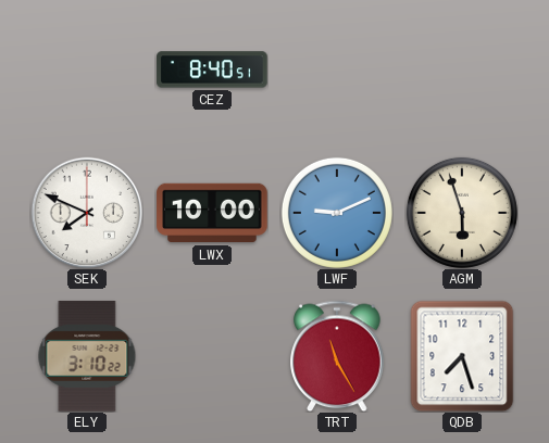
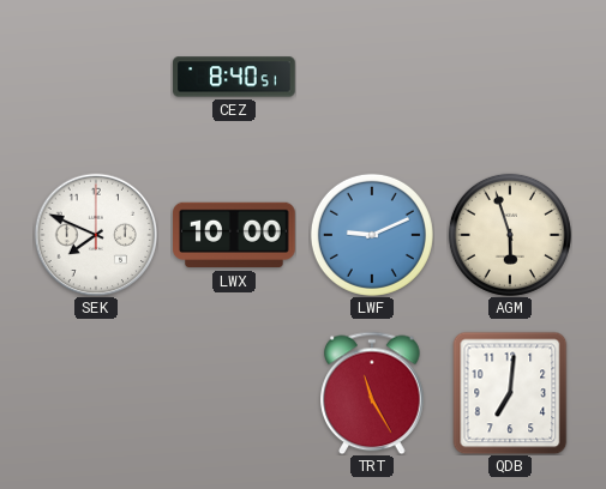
ELY: 3:10 -> none (87, 356)
QDB: 7:27 -> 7:01 (510, 393)
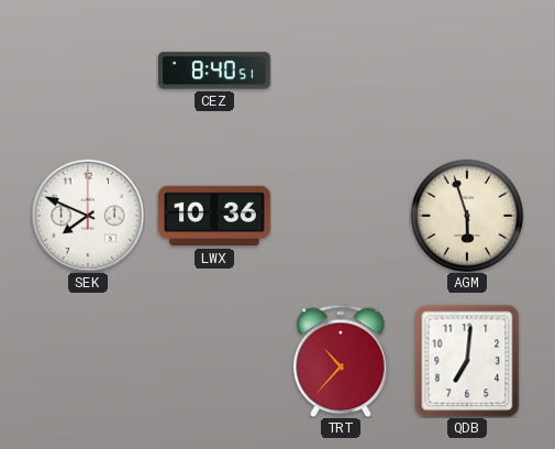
LWX: 10:00 -> 10:36 (214, 216)
LWF: 9:11 -> none (372, 235)
TRT: 11:25 -> 10:37 (341, 361)
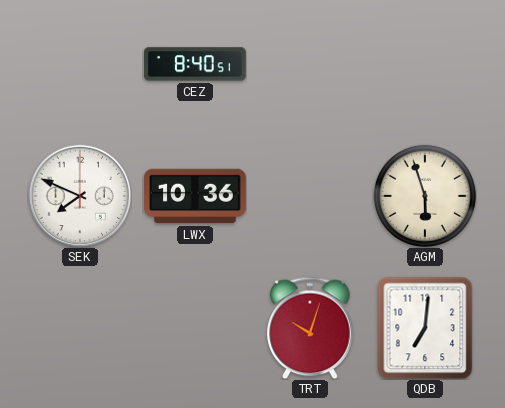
TRT: 10:37 -> 10:03 (310, 328)
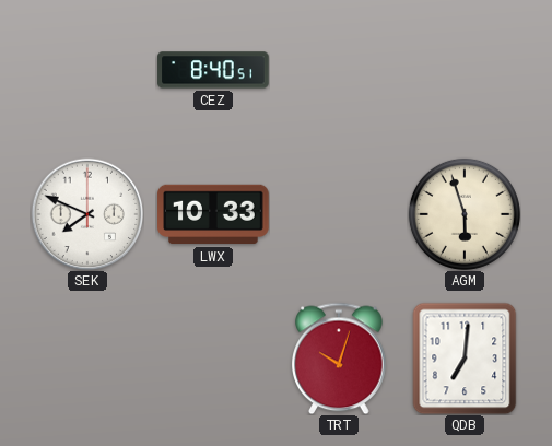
LWX: 10:36 -> 10:33 (213, 214)
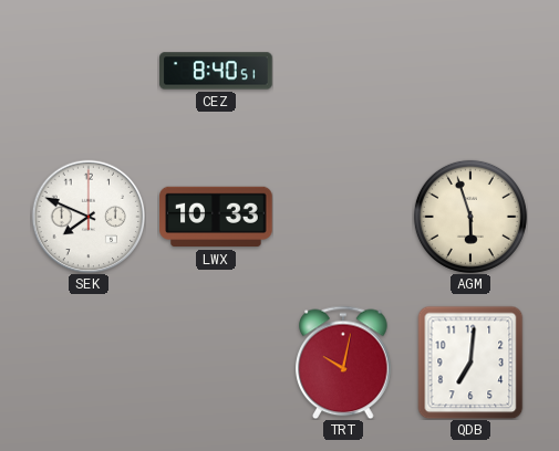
TRT: 10:03 -> 10:02 (343, 363)
